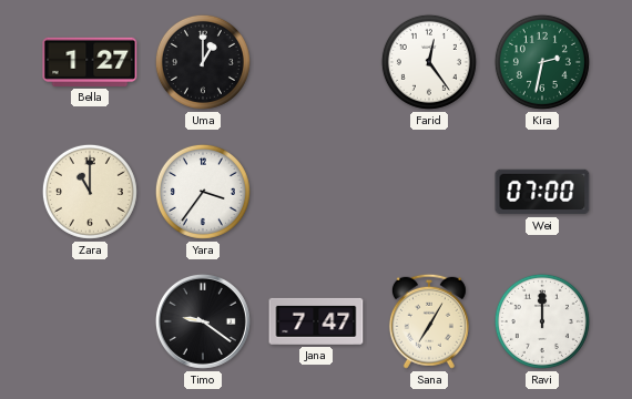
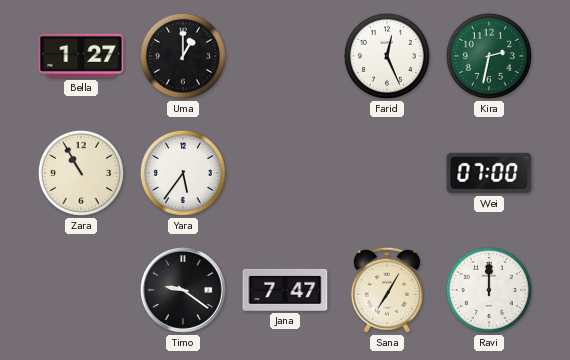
Farid: 12:24 -> 12:26 (387, 56)
Zara: 11:00 -> 10:55 (81, 173)
Yara: 3:36 -> 5:36 (183, 173)
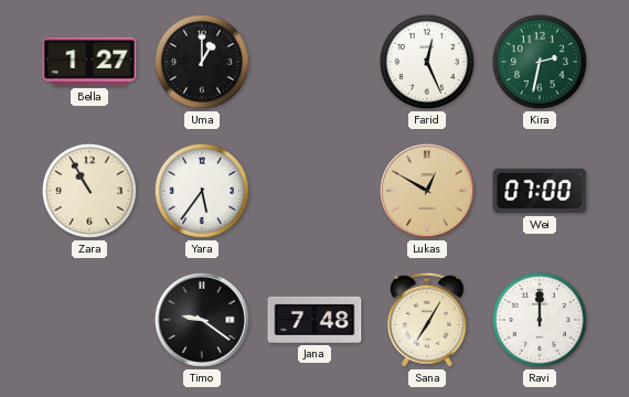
Lukas: none -> 12:50 (427, 191)
Jana: 7:47 -> 7:48 (314, 320)
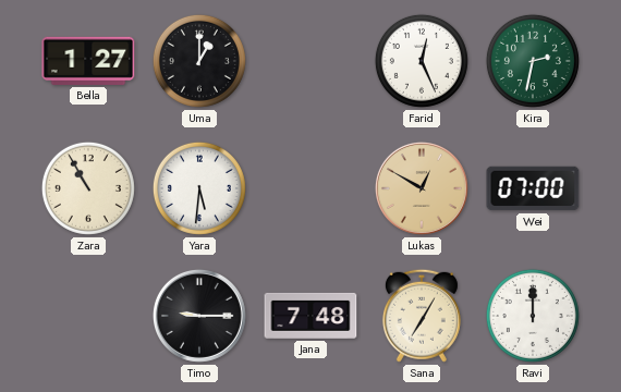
Yara: 5:36 -> 5:31 (199, 188)
Timo: 9:21 -> 9:15 (199, 316)
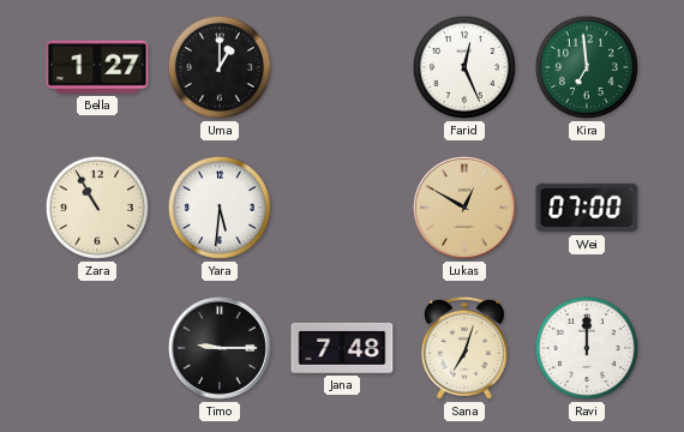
Kira: 2:32 -> 6:59 (587, 67)
Sana: 7:05 -> 7:03 (464, 348)
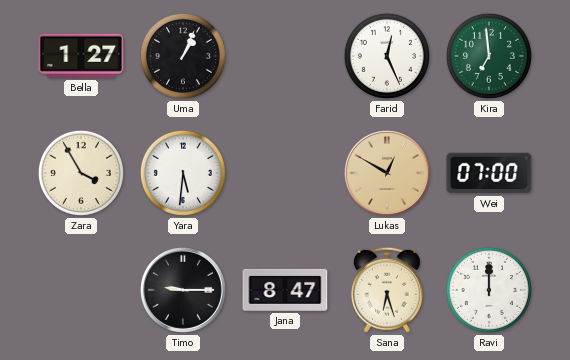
Uma: 1:00 -> 1:04 (183, 56)
Zara: 10:55 -> 3:55 (81, 173)
Jana: 7:48 -> 8:47 (285, 290)
Sana: 7:03 -> 6:27 (387, 290)
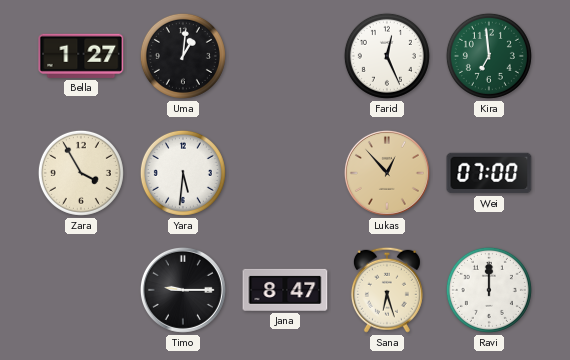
Uma: 1:04 -> 1:01 (183, 56)
Lukas: 12:50 -> 12:53 (387, 173)
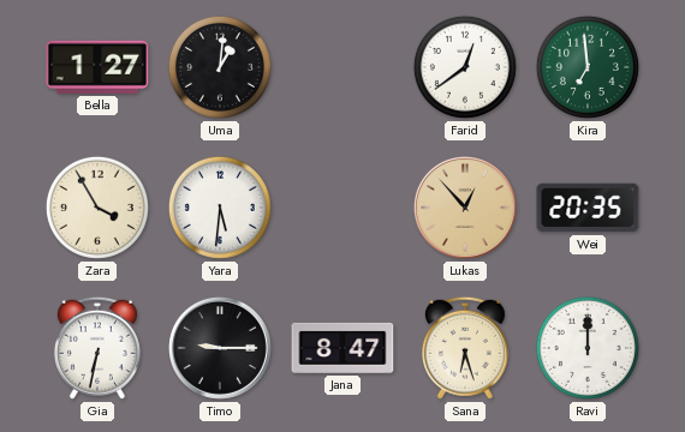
Farid: 12:26 -> 12:39 (465, 67)
Wei: 07:00 -> 20:35 (588, 208)
Gia: none -> 6:32 (97, 348)
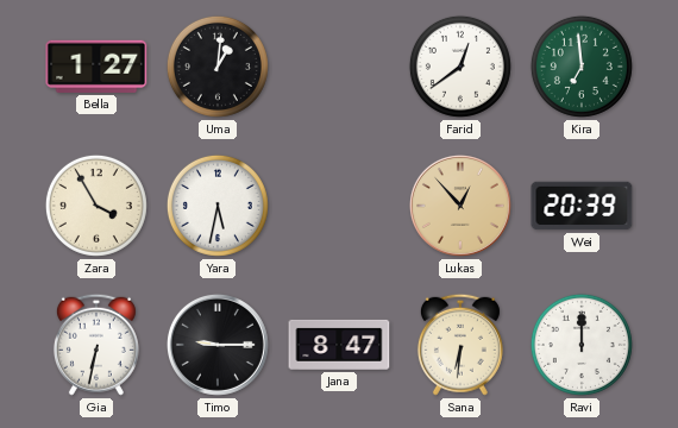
Yara: 5:31 -> 5:32 (218, 206)
Wei: 20:35 -> 20:39 (582, 206)
Sana: 6:27 -> 6:31 (460, 345)
